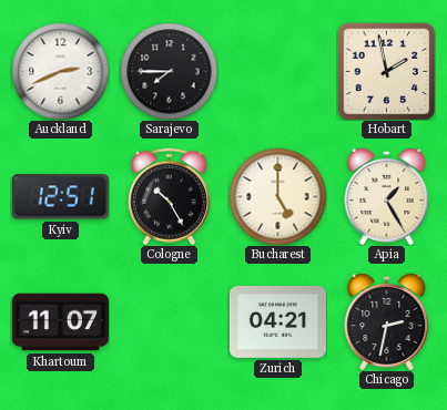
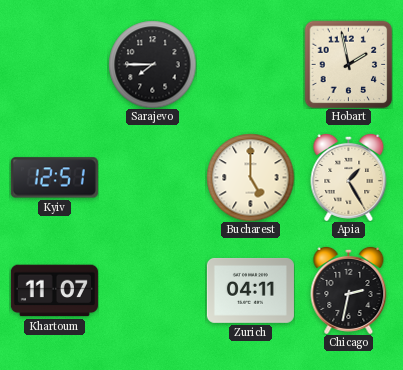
Auckland: 2:41 -> none (60, 71)
Cologne: 10:25 -> none (169, 196)
Zurich: 04:21 -> 04:11 (250, 290)
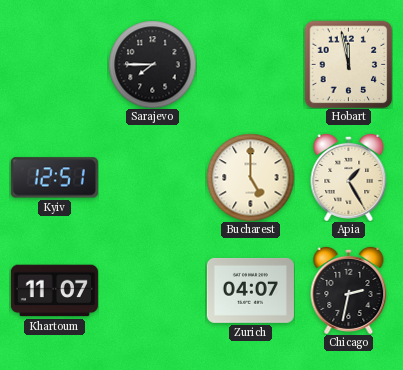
Hobart: 1:58 -> 11:58 (348, 64)
Zurich: 04:11 -> 04:07 (250, 290)
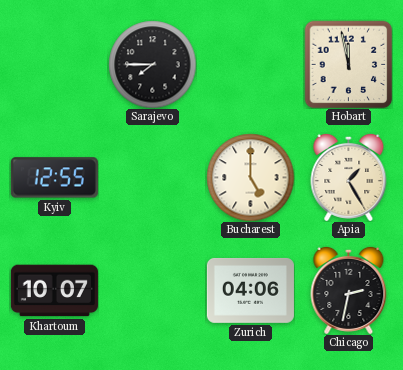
Kyiv: 12:51 -> 12:55 (54, 178)
Khartoum: 11:07 -> 10:07 (54, 291)
Zurich: 04:07 -> 04:06 (250, 290)
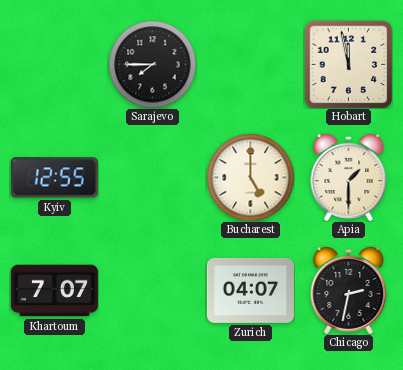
Apia: 1:25 -> 1:30 (349, 177)
Khartoum: 10:07 -> 7:07 (54, 291)
Zurich: 04:06 -> 04:07 (250, 290)
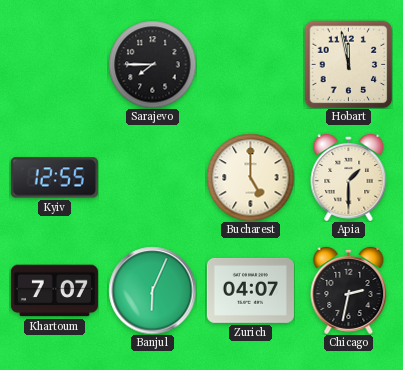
Banjul: none -> 6:04 (152, 290)
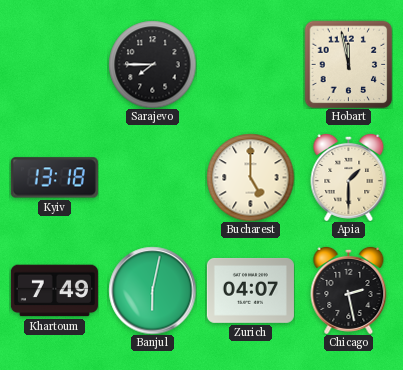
Kyiv: 12:55 -> 13:18 (54, 178)
Khartoum: 7:07 -> 7:49 (54, 291)
Banjul: 6:04 -> 6:02 (152, 290)
Chicago: 2:32 -> 2:28 (349, 290)
